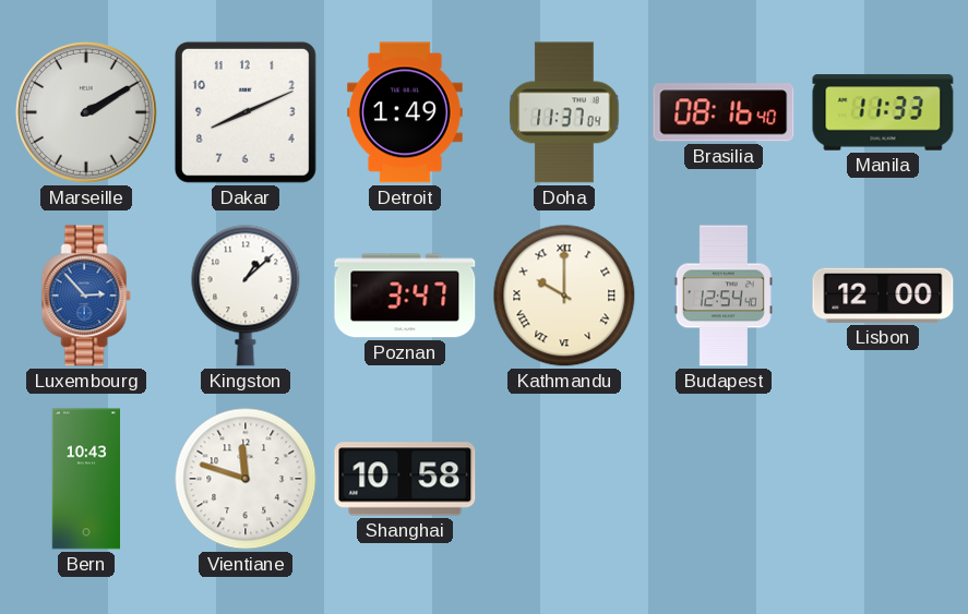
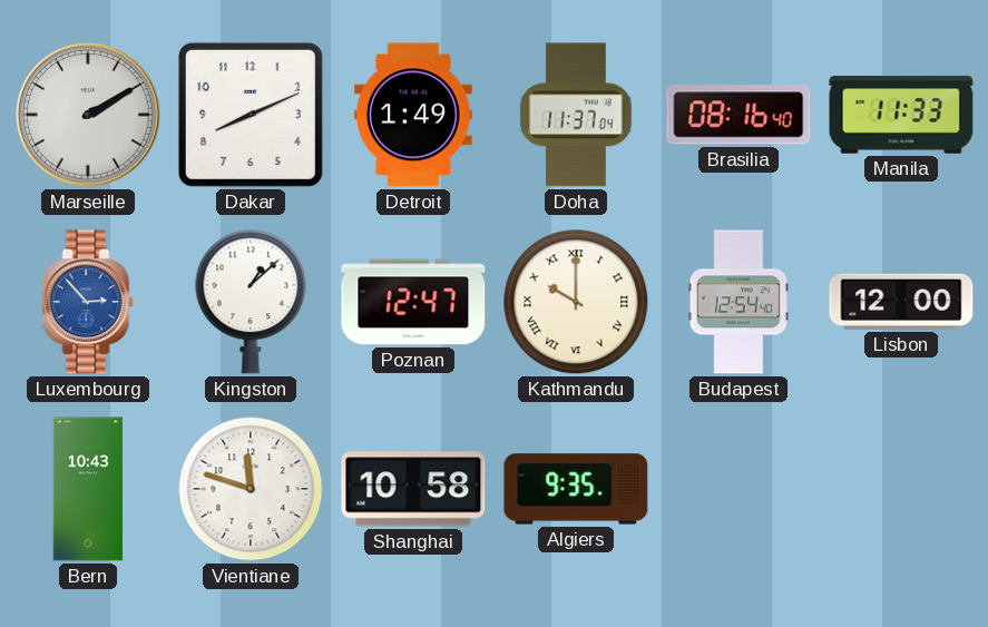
Poznan: 3:47 -> 12:47 (413, 302)
Algiers: none -> 9:35 (576, 489)
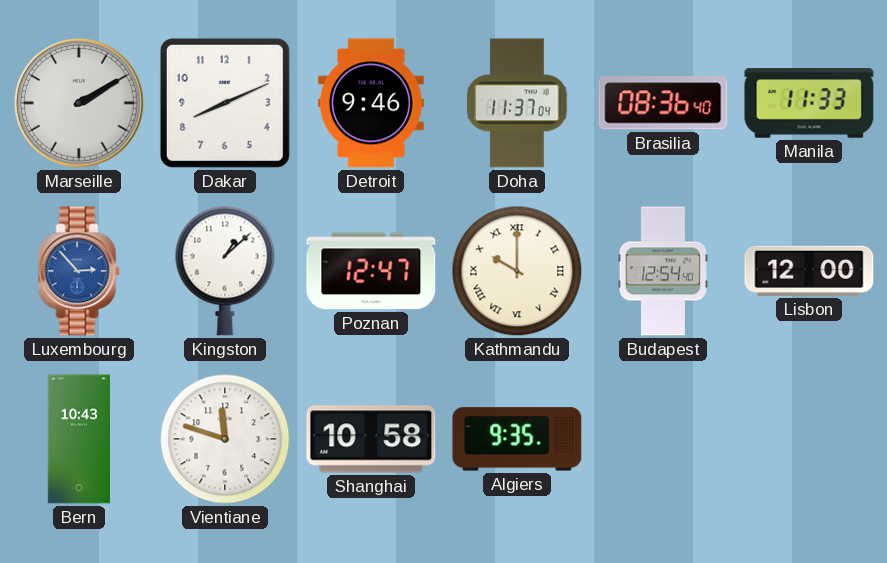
Detroit: 1:49 -> 9:46 (371, 103)
Brasilia: 08:16 -> 08:36 (663, 103)
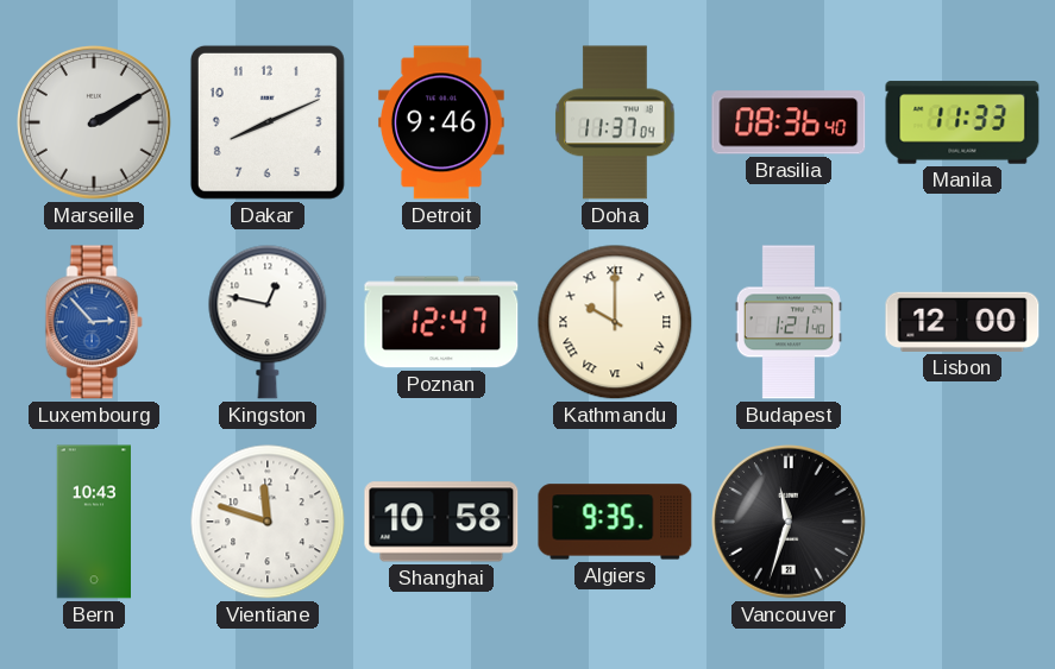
Kingston: 1:08 -> 12:47 (268, 322)
Budapest: 12:54 -> 1:21 (789, 322)
Vancouver: none -> 11:33 (790, 523)
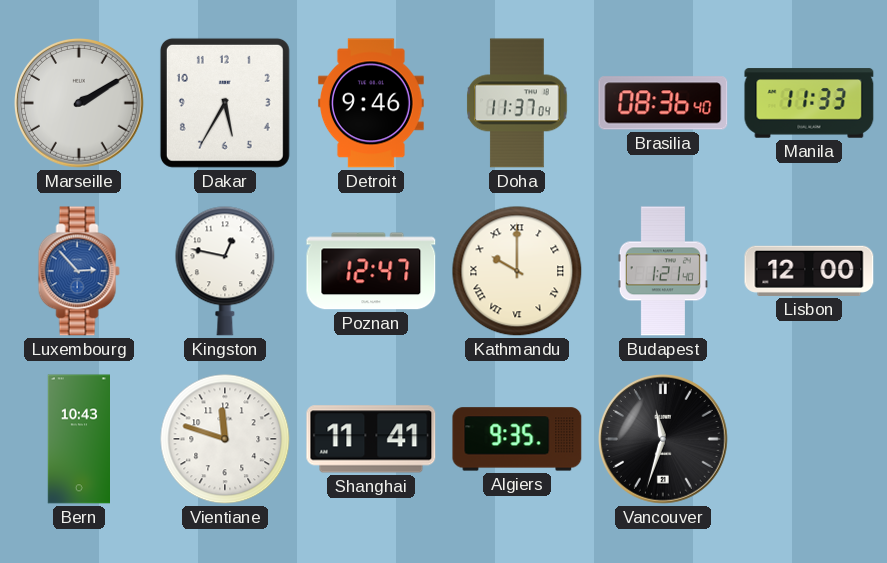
Dakar: 8:11 -> 5:35 (225, 103)
Shanghai: 10:58 -> 11:41 (371, 439)
